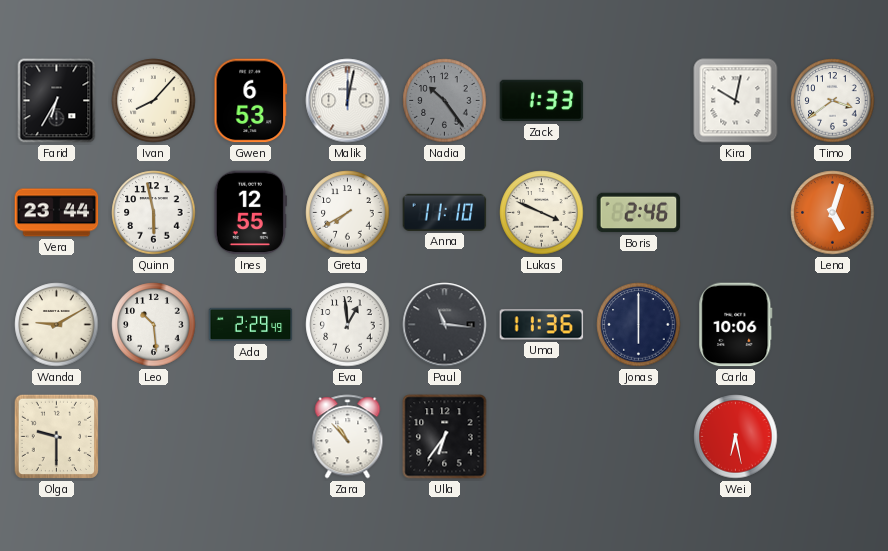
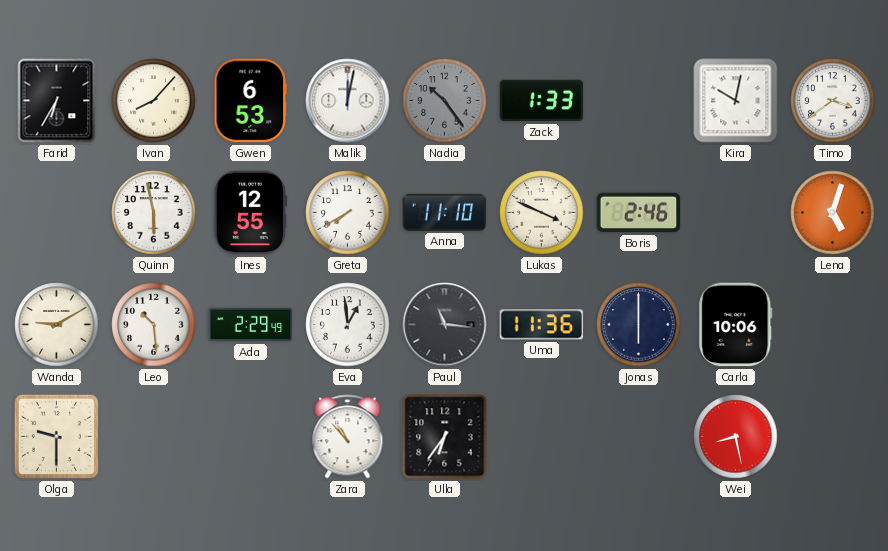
Vera: 23:44 -> none (57, 213)
Wei: 6:28 -> 8:28 (736, 437)
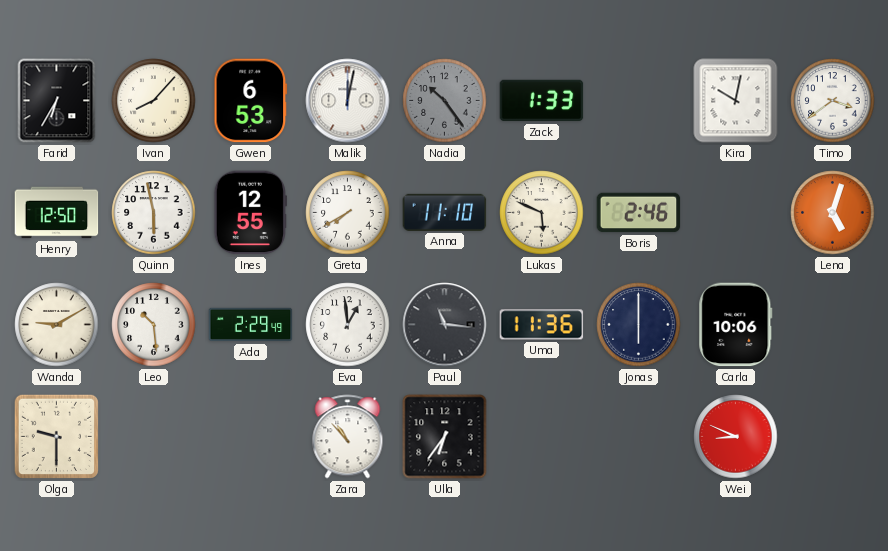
Henry: none -> 12:50 (57, 213)
Lukas: 3:49 -> 5:49 (542, 213)
Wei: 8:28 -> 8:49 (736, 437)
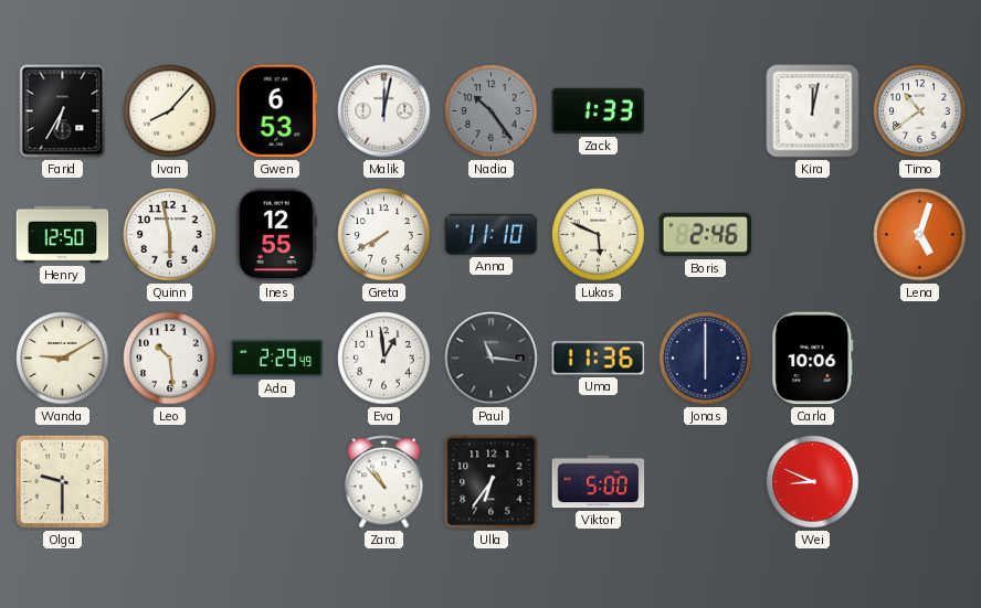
Kira: 10:02 -> 12:02 (813, 111)
Timo: 3:39 -> 10:39 (920, 111)
Viktor: none -> 5:00 (599, 482)
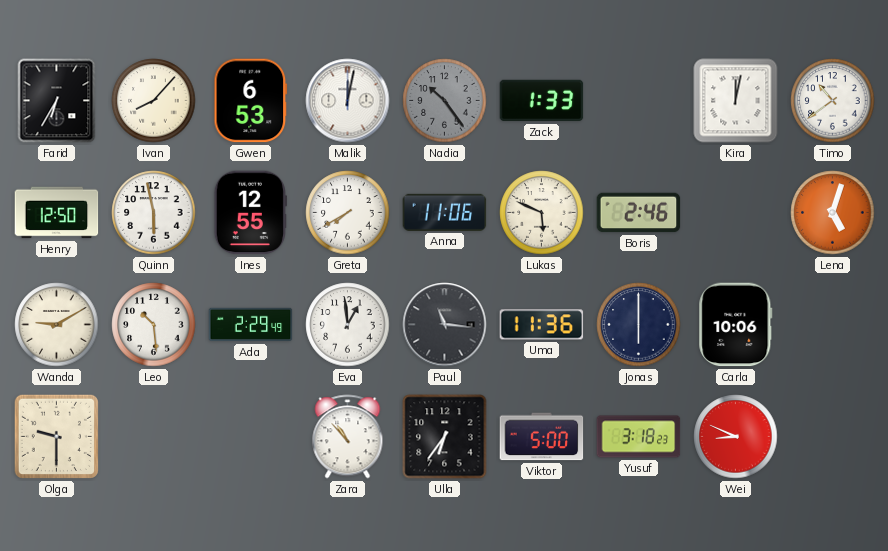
Anna: 11:10 -> 11:06 (445, 212)
Yusuf: none -> 3:18 (639, 437)
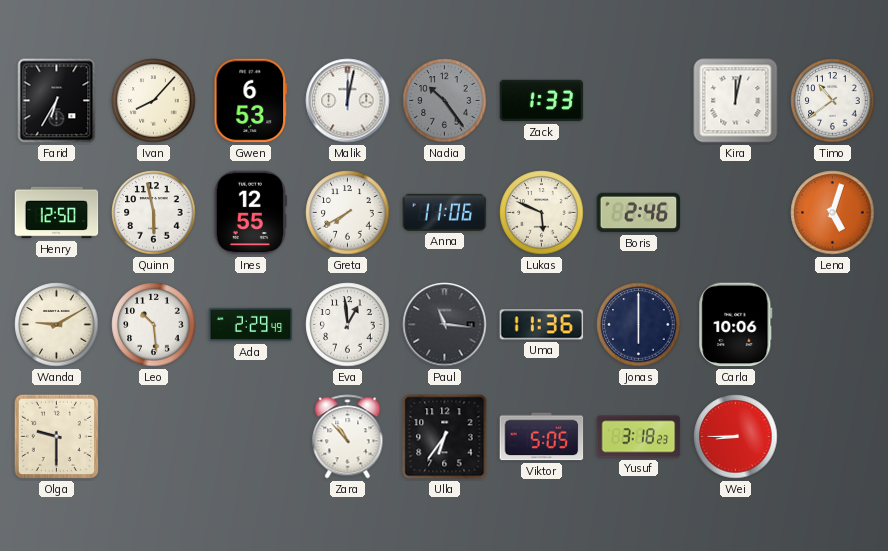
Viktor: 5:00 -> 5:05 (542, 437)
Wei: 8:49 -> 8:45 (736, 437)
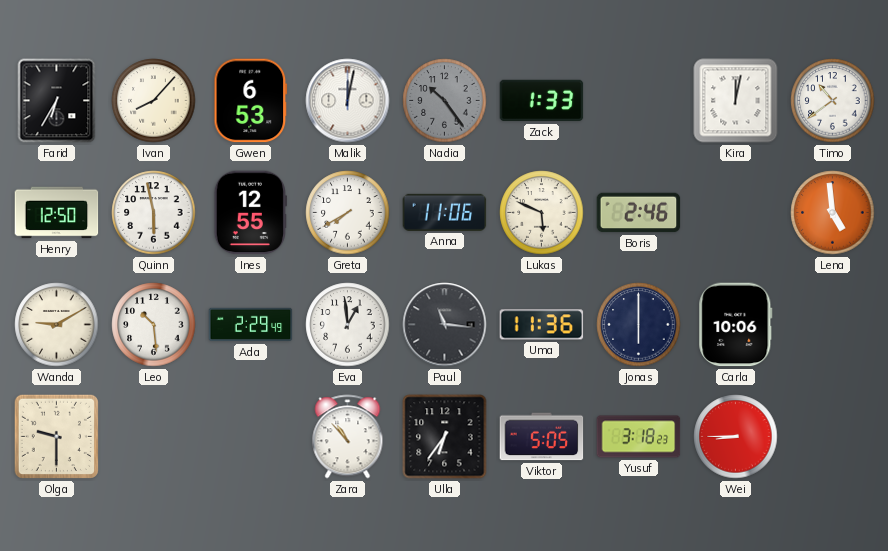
Lena: 5:03 -> 4:59 (833, 213)
